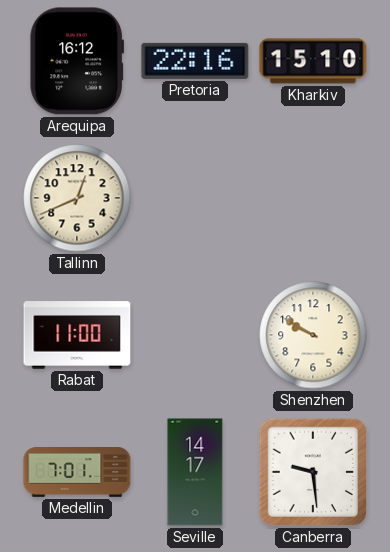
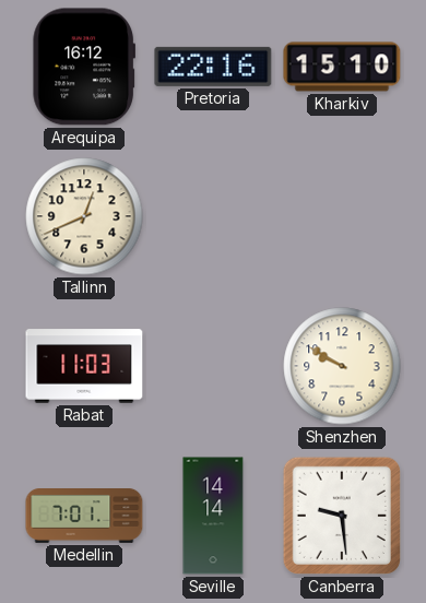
Rabat: 11:00 -> 11:03 (84, 366)
Seville: 14:17 -> 14:14 (213, 516)
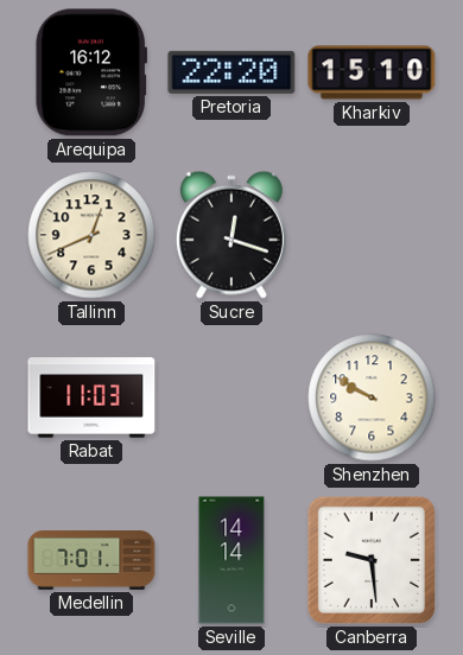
Pretoria: 22:16 -> 22:20 (231, 72)
Sucre: none -> 12:18 (231, 235)
